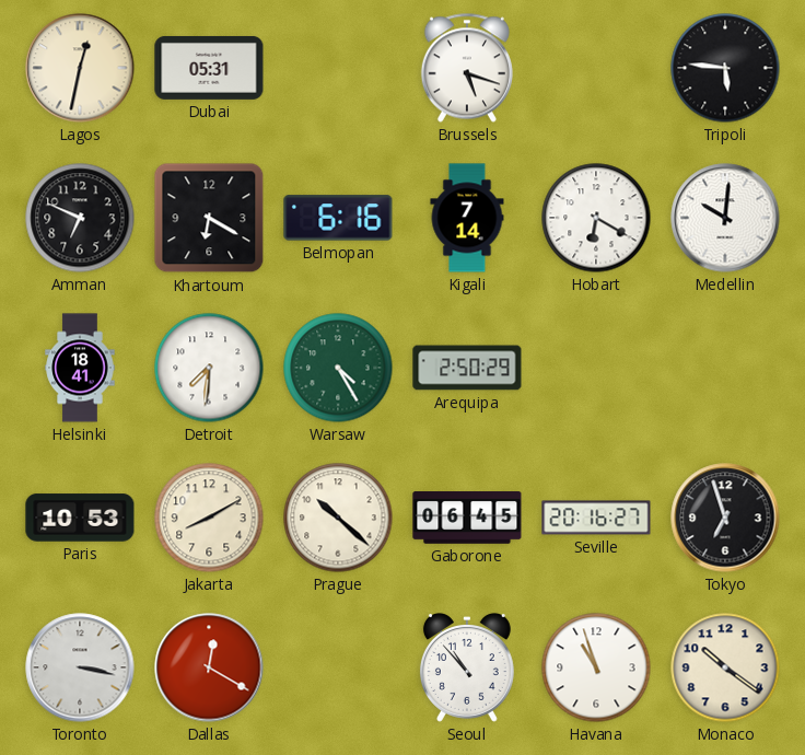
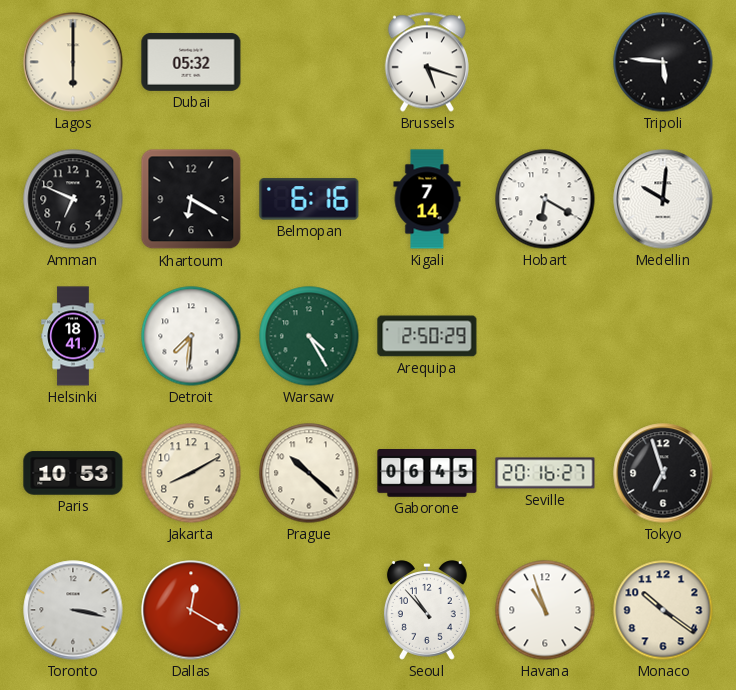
Lagos: 12:32 -> 6:00 (73, 62)
Dubai: 05:31 -> 05:32 (191, 62)
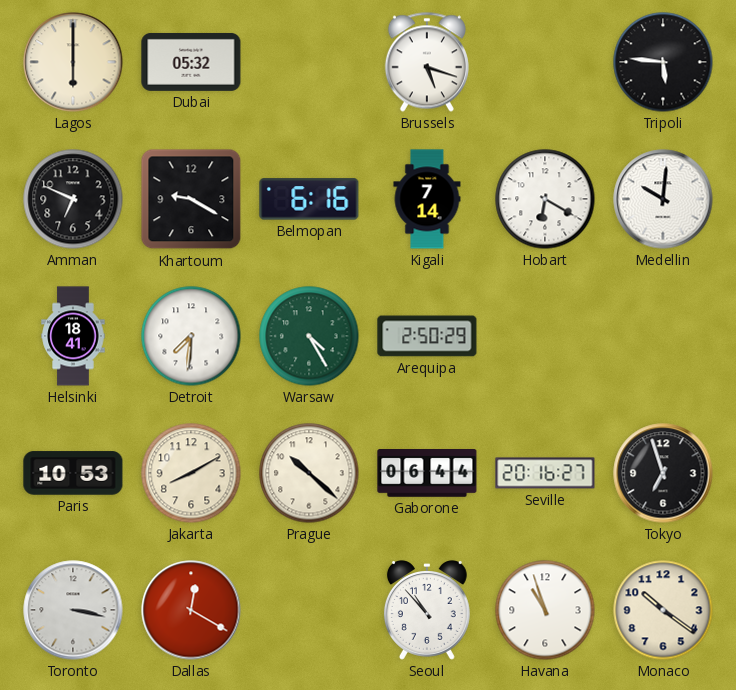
Khartoum: 6:20 -> 9:20 (191, 199)
Gaborone: 06:45 -> 06:44 (427, 474)
